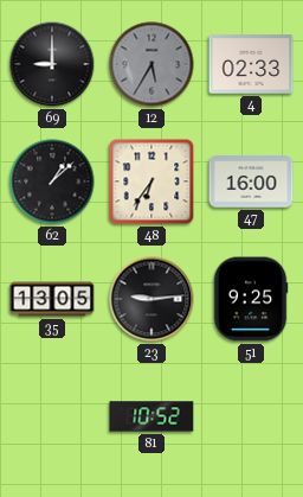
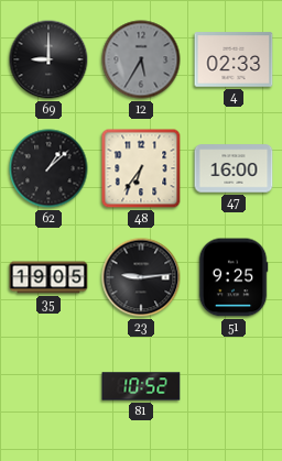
35: 13:05 -> 19:05 (48, 277)
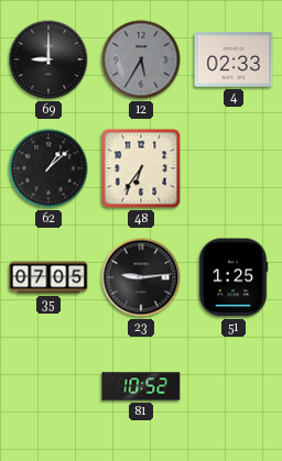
47: 16:00 -> none (234, 168)
35: 19:05 -> 07:05 (48, 277)
51: 9:25 -> 1:25 (234, 277)
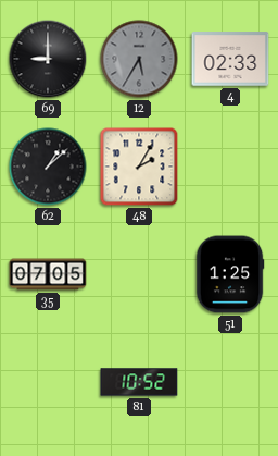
48: 6:36 -> 2:05 (139, 167)
23: 9:14 -> none (141, 277)
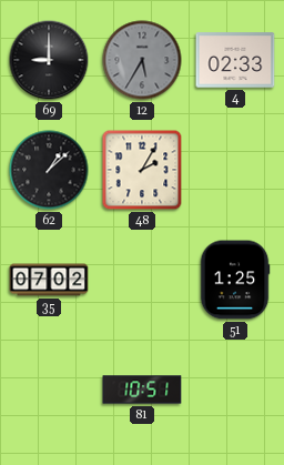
35: 07:05 -> 07:02 (49, 280)
81: 10:52 -> 10:51 (142, 390)
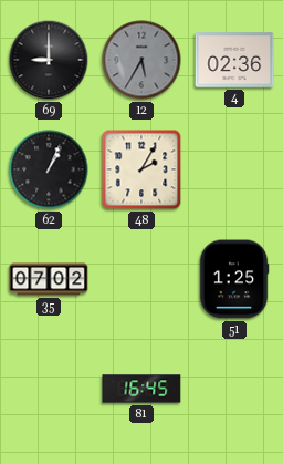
4: 02:33 -> 02:36 (234, 60)
62: 1:08 -> 1:04 (49, 169)
81: 10:51 -> 16:45 (141, 389)
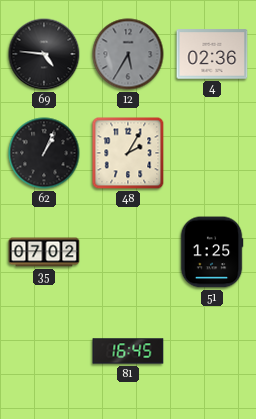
69: 9:00 -> 4:46 (44, 54)
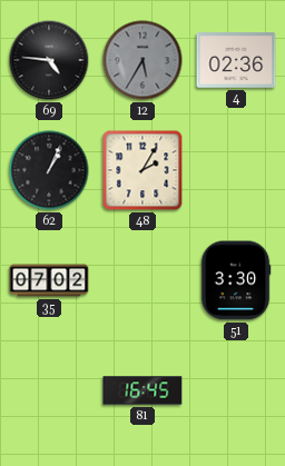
51: 1:25 -> 3:30 (236, 280)
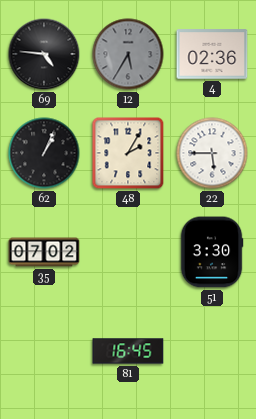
22: none -> 5:45 (212, 153)
